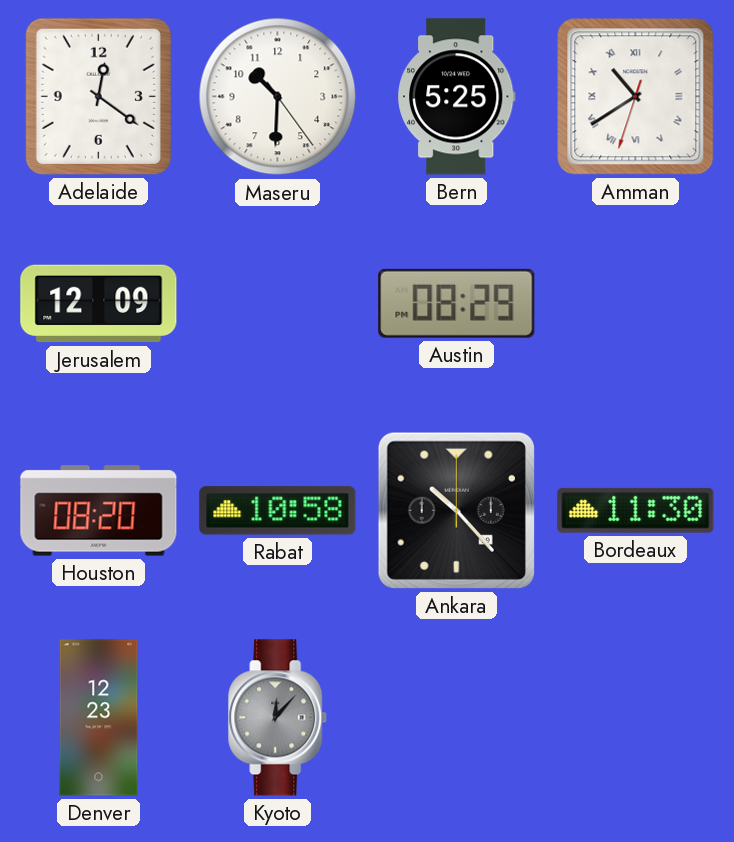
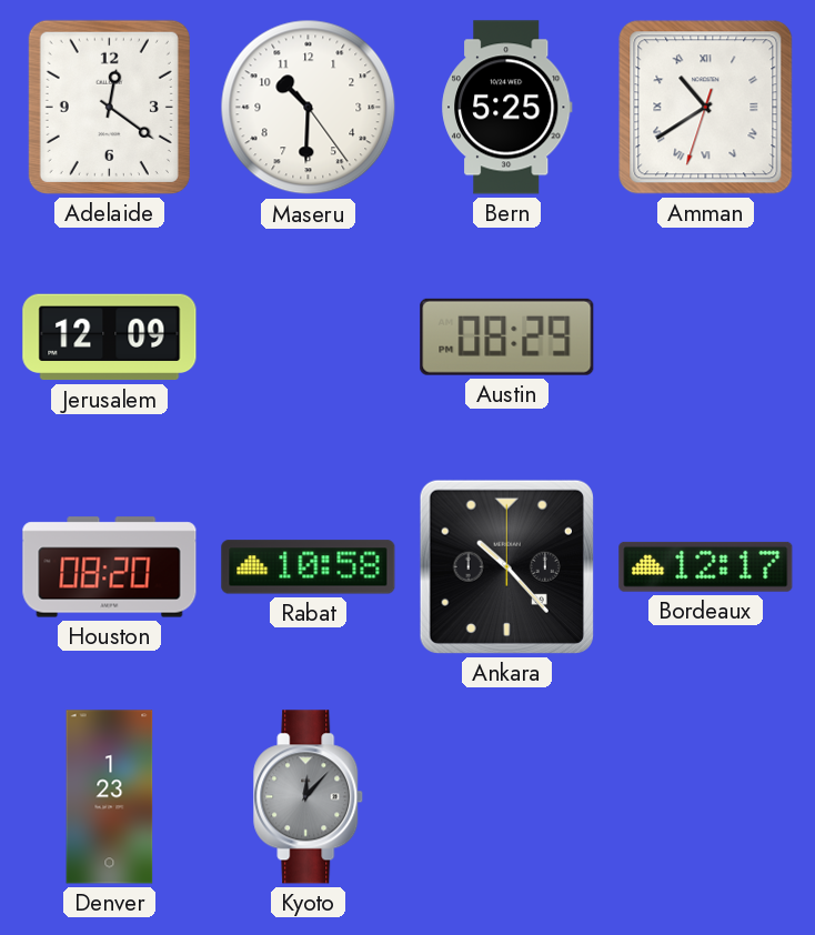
Bordeaux: 11:30 -> 12:17 (706, 566)
Denver: 12:23 -> 1:23 (110, 797)
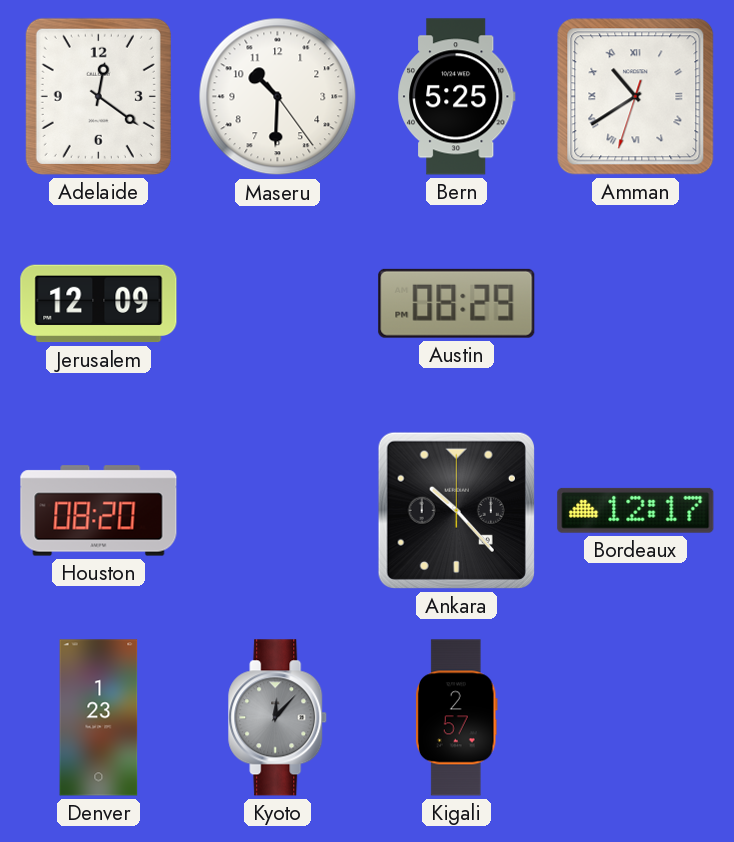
Rabat: 10:58 -> none (309, 567)
Kigali: none -> 2:57 (456, 718)
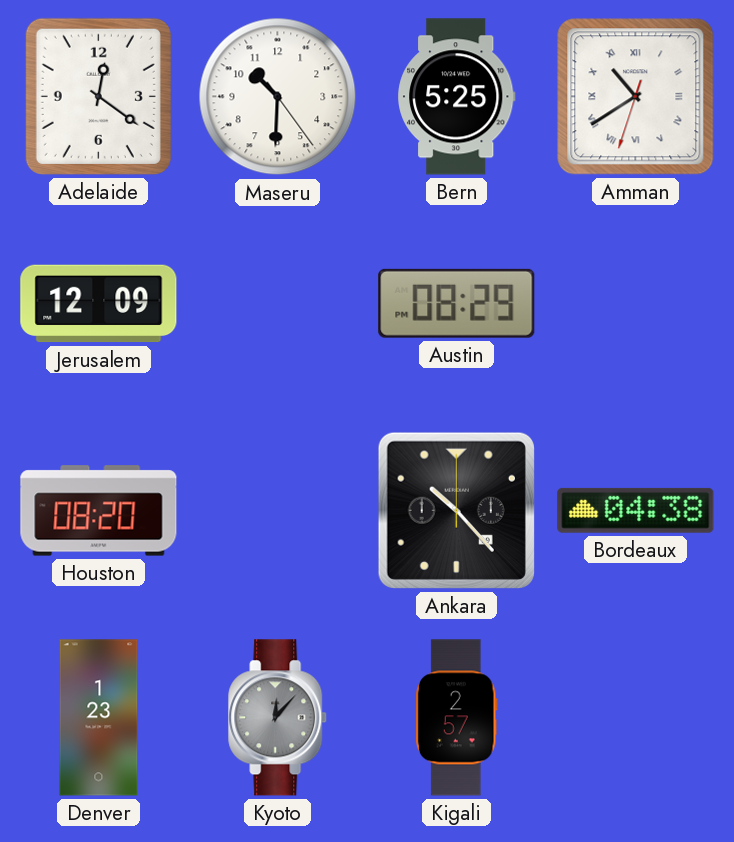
Bordeaux: 12:17 -> 04:38 (636, 510)
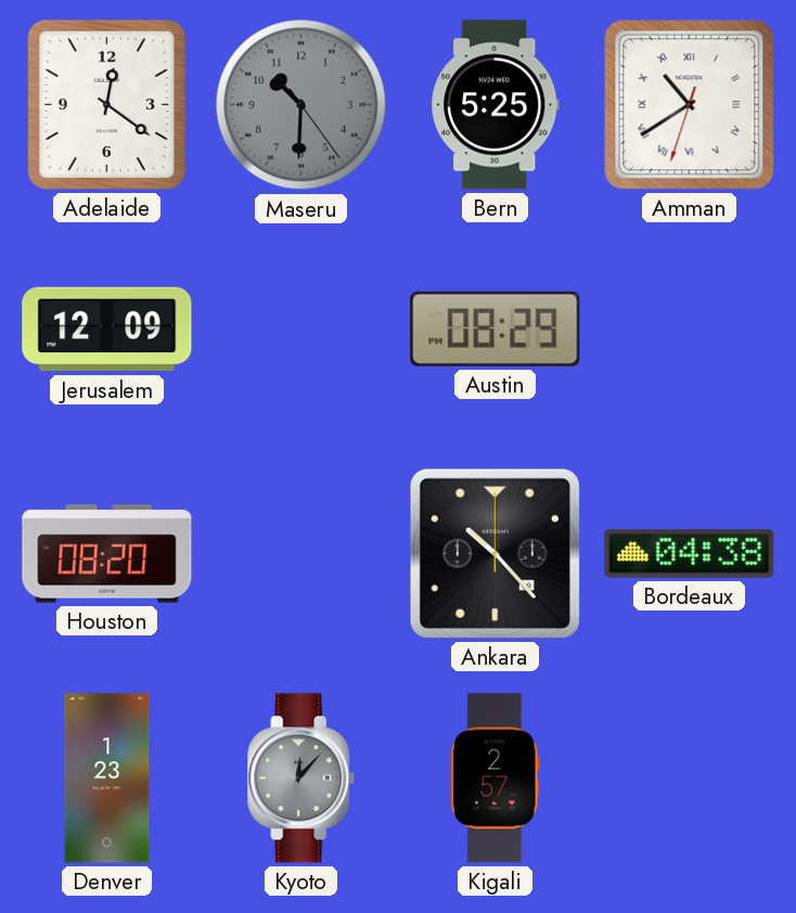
Maseru dial: white -> grey (301, 105)
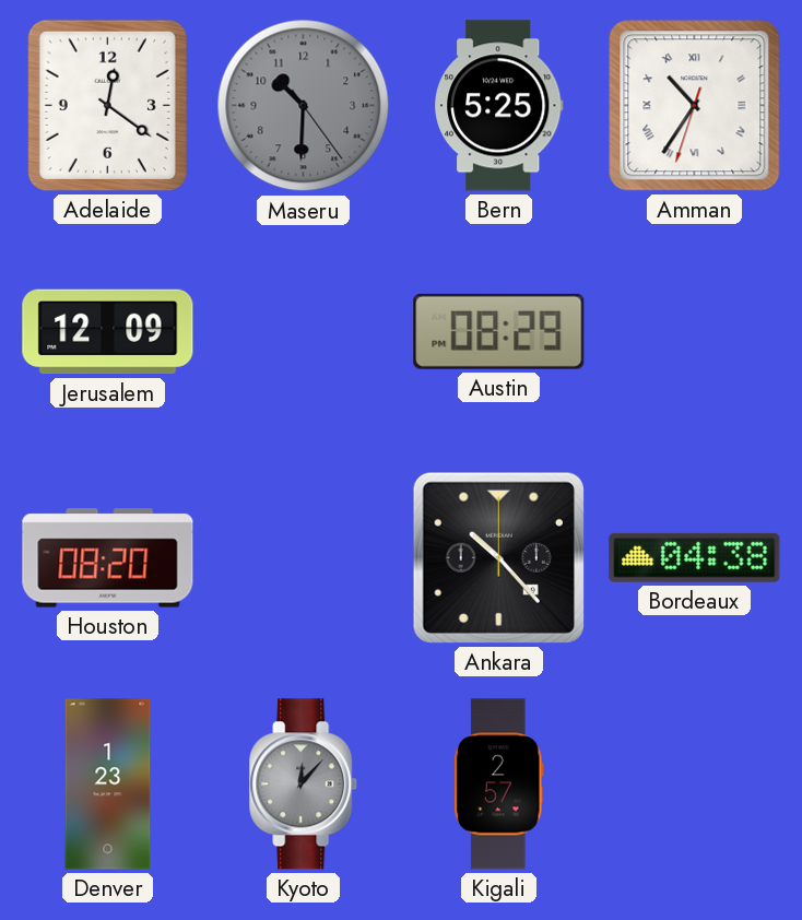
Amman: 10:39 -> 10:35 (695, 106)
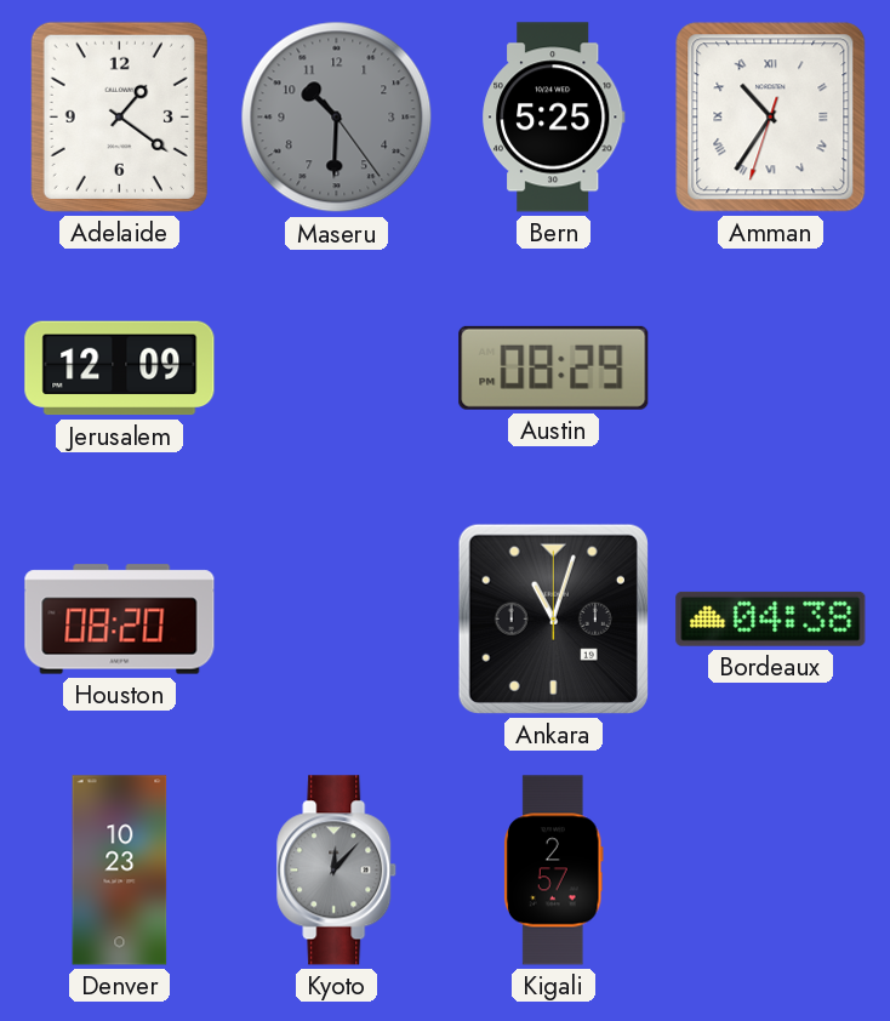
Adelaide: 12:21 -> 1:21 (119, 116)
Ankara: 10:23 -> 11:03 (553, 618)
Denver: 1:23 -> 10:23 (120, 871)
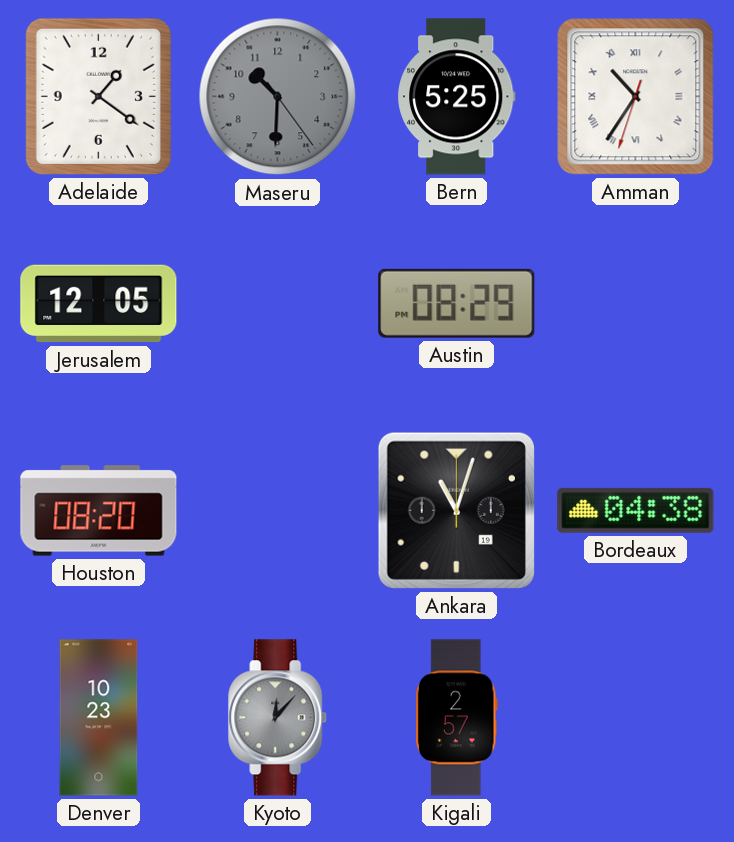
Jerusalem: 12:09 -> 12:05 (99, 304)
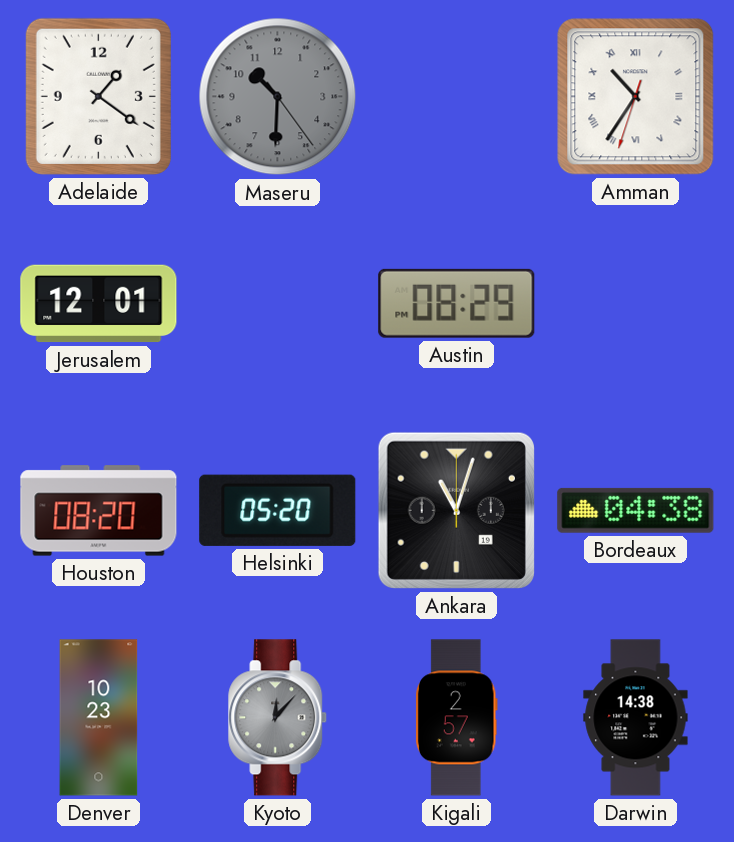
Bern: 5:25 -> none (457, 97)
Jerusalem: 12:05 -> 12:01 (99, 304)
Helsinki: none -> 05:20 (278, 510)
Darwin: none -> 14:38 (636, 718)
